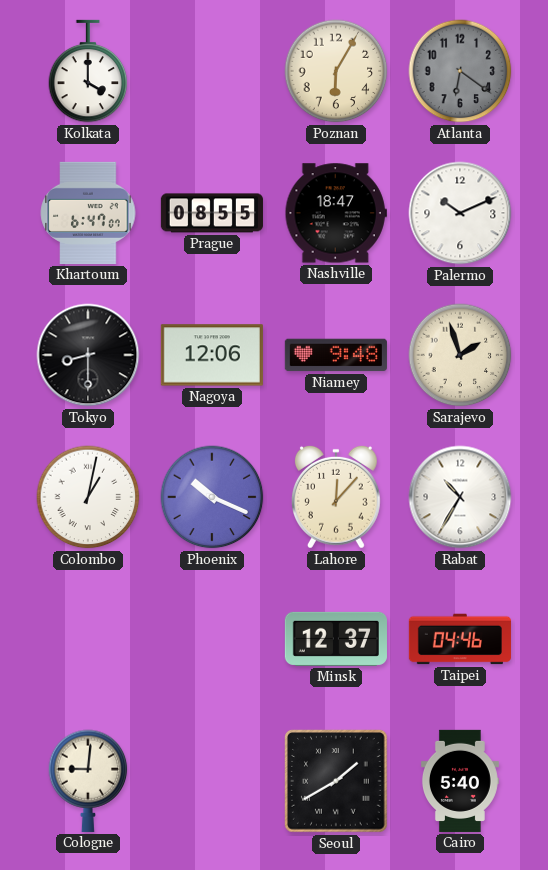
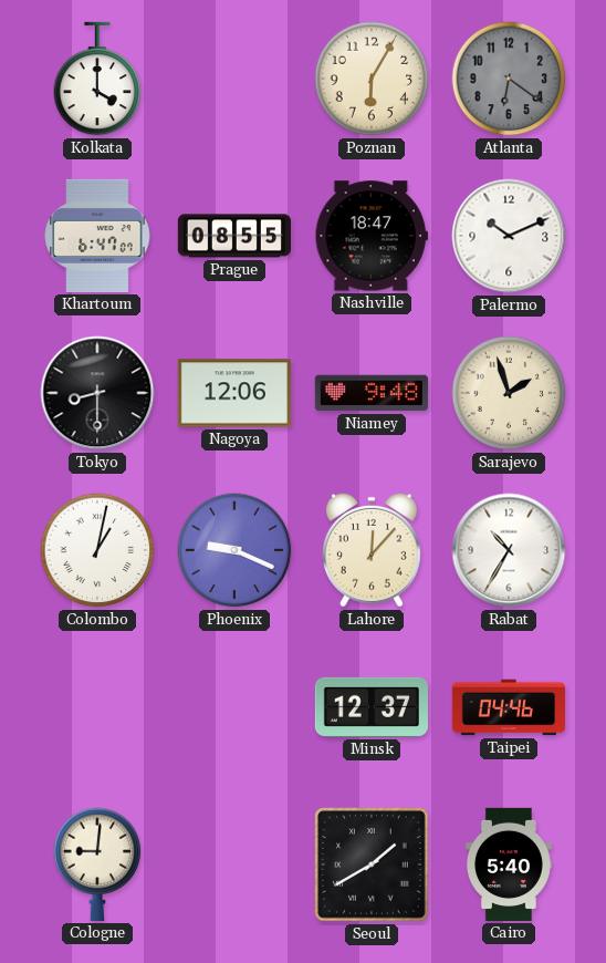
Phoenix: 10:19 -> 9:19 (234, 550)
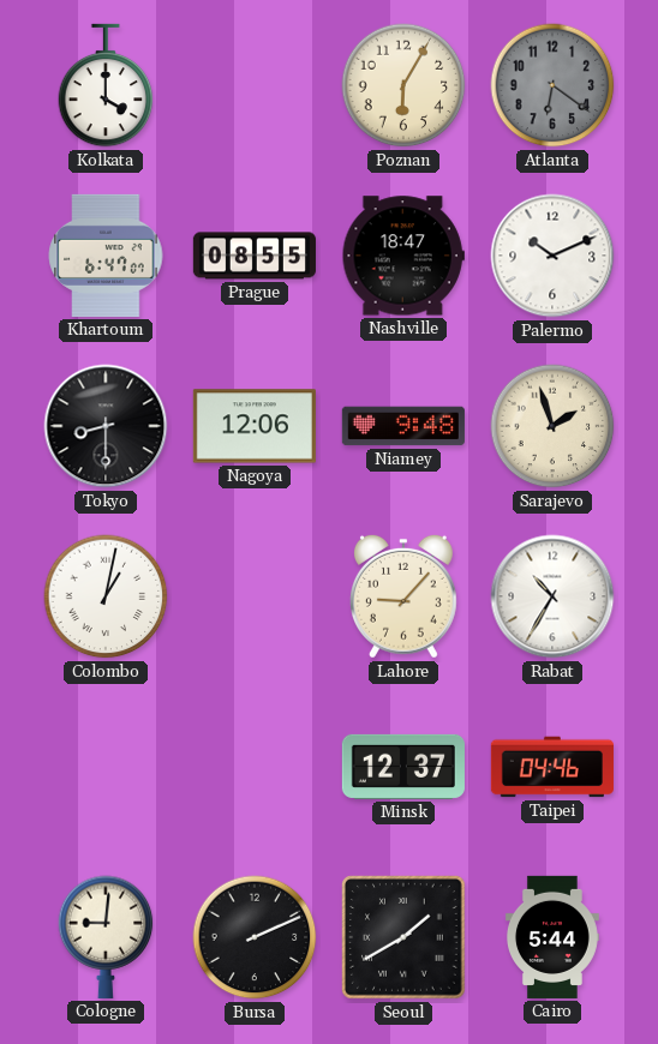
Phoenix: 9:19 -> none (234, 550)
Lahore: 12:07 -> 9:07 (403, 596)
Bursa: none -> 2:11 (255, 937)
Cairo: 5:40 -> 5:44 (552, 937)
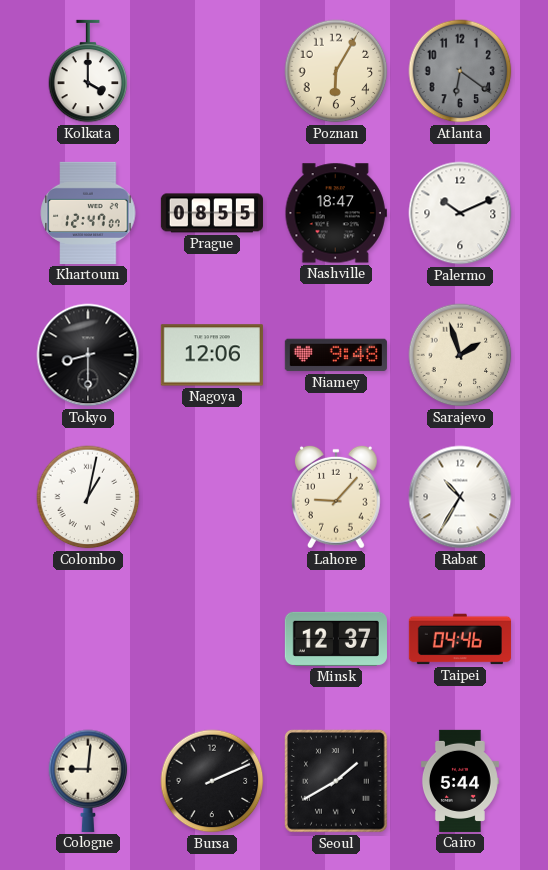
Khartoum: 6:47 -> 12:47 (88, 213)
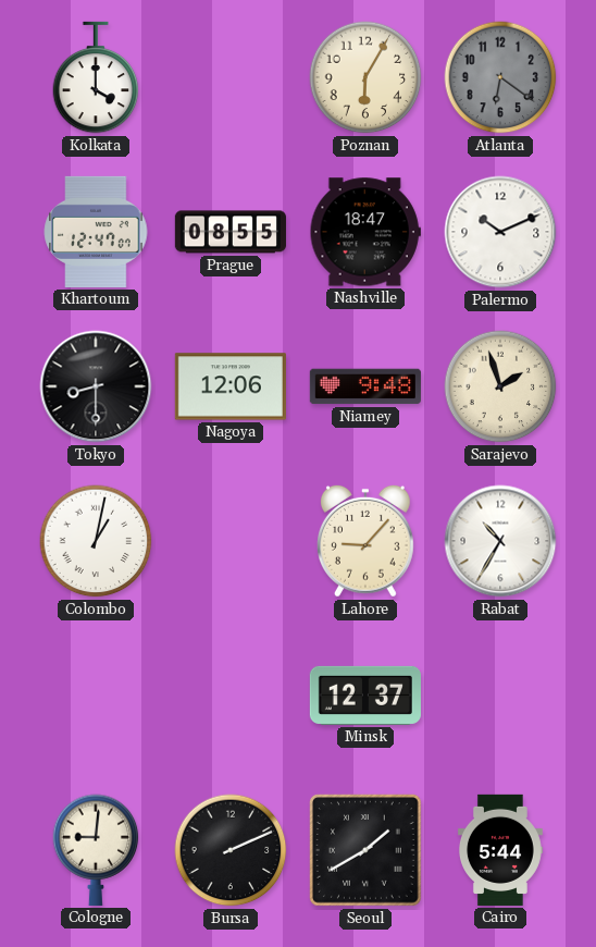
Taipei: 04:46 -> none (460, 639)
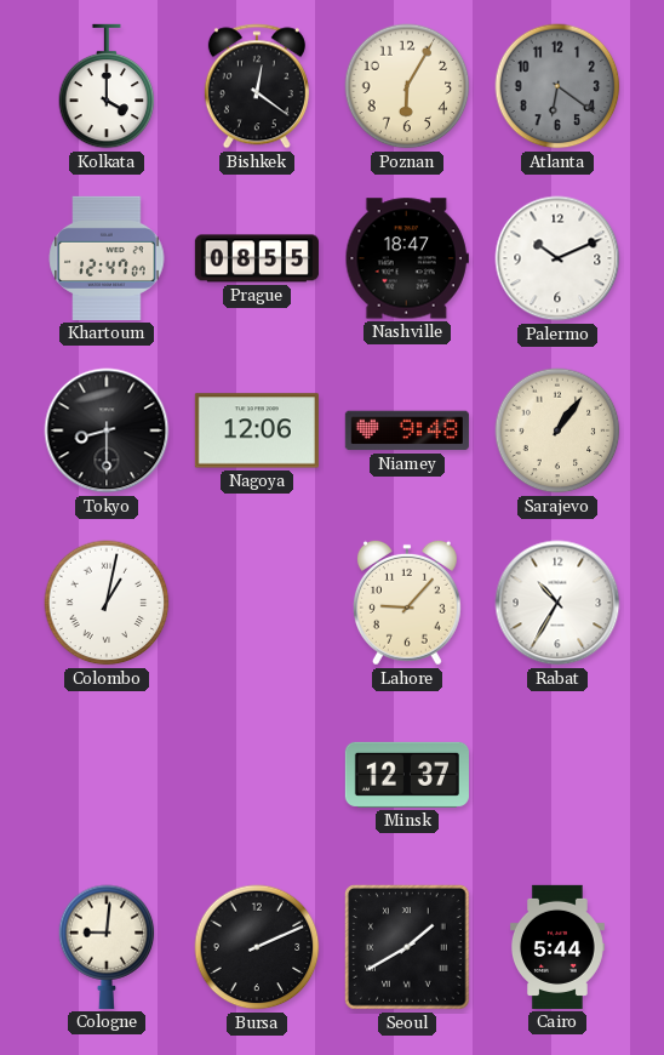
Bishkek: none -> 12:21 (257, 86)
Sarajevo: 1:57 -> 1:06 (557, 430)
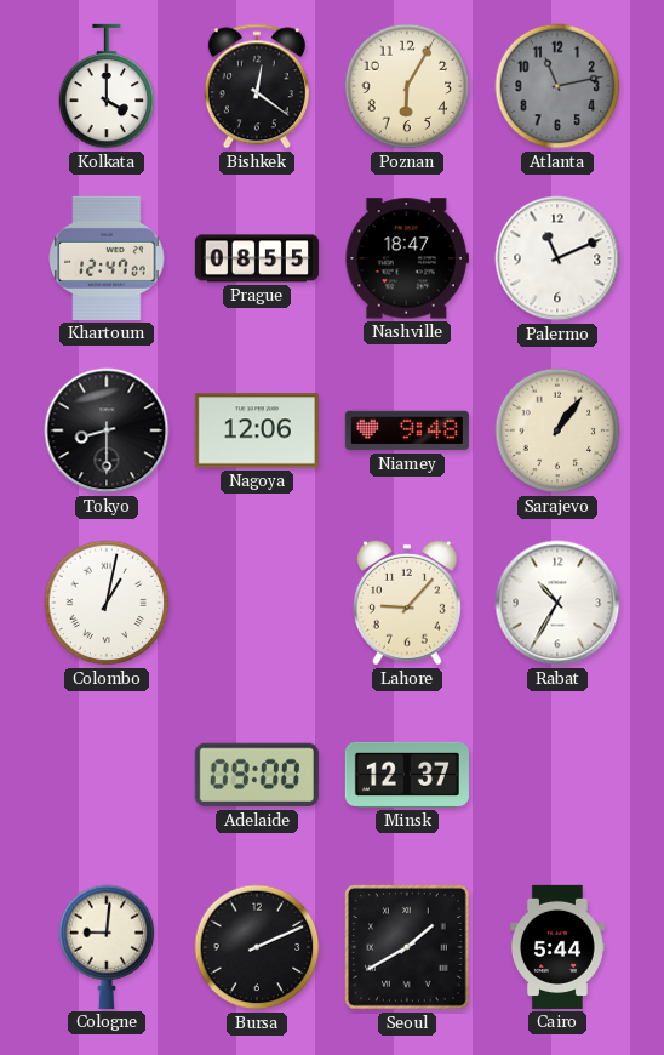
Atlanta: 6:21 -> 11:13 (557, 86)
Palermo: 10:11 -> 11:11 (557, 258)
Adelaide: none -> 09:00 (257, 775)
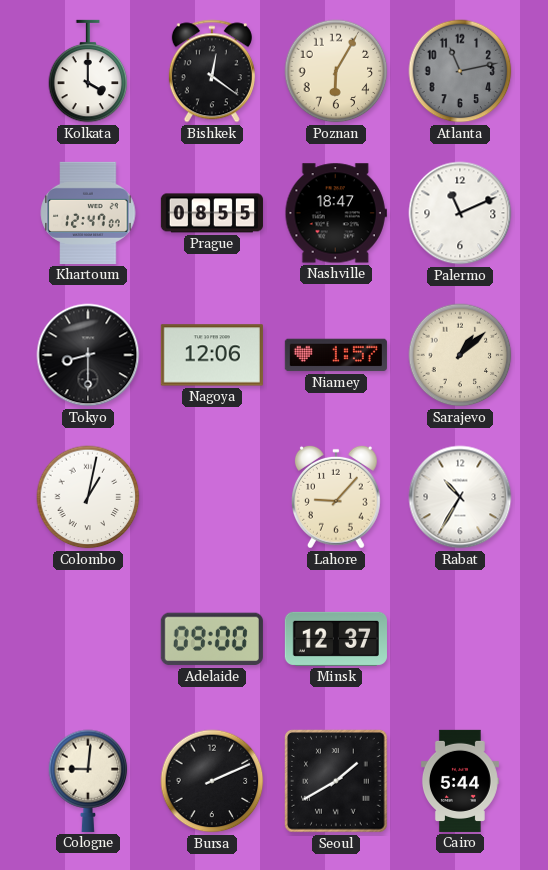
Niamey: 9:48 -> 1:57 (336, 355)
Sarajevo: 1:06 -> 1:08 (460, 355)
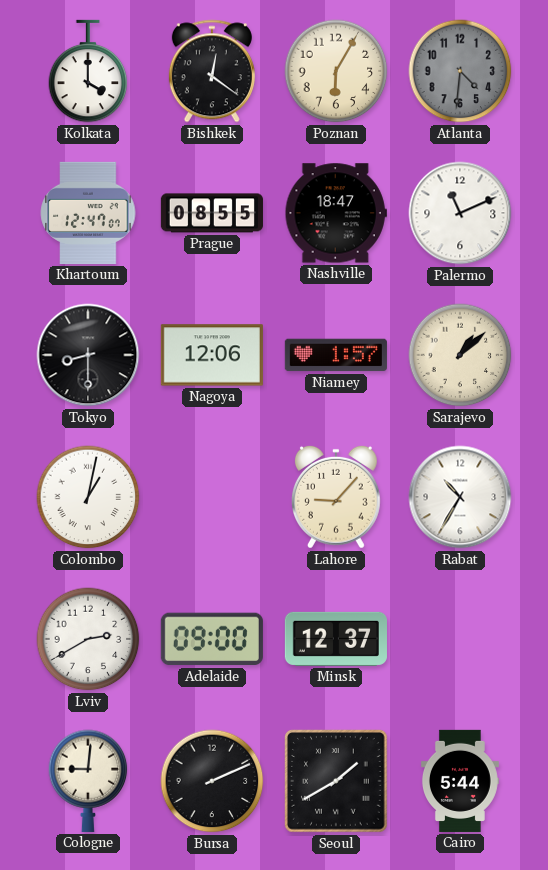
Atlanta: 11:13 -> 4:31 (460, 71)
Lviv: none -> 2:40 (88, 639)
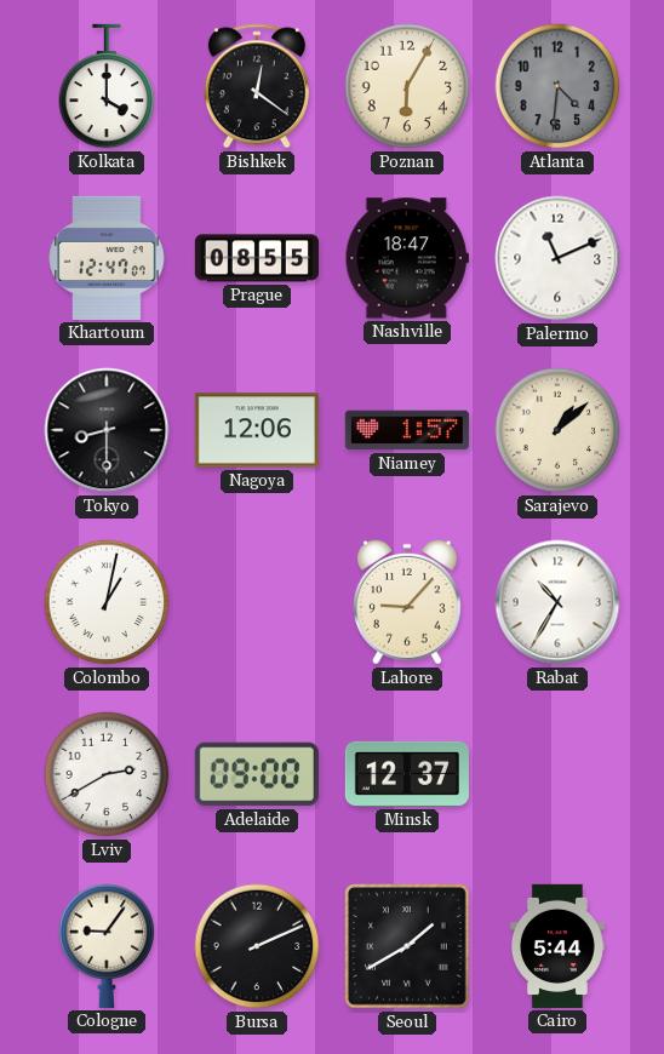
Cologne: 9:01 -> 9:06 (107, 946)
